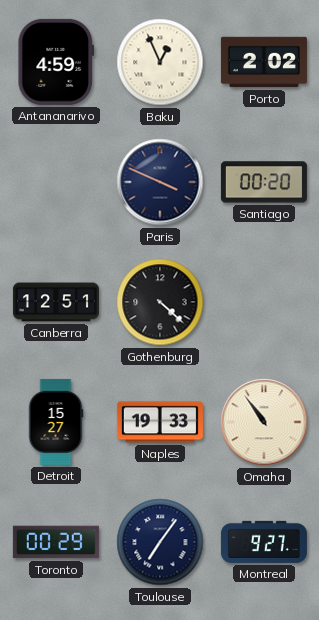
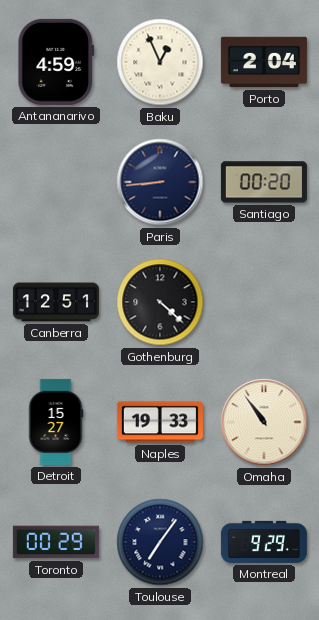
Porto: 2:02 -> 2:04 (264, 62)
Paris: 3:49 -> 8:44 (160, 182)
Montreal: 9:27 -> 9:29 (264, 542)
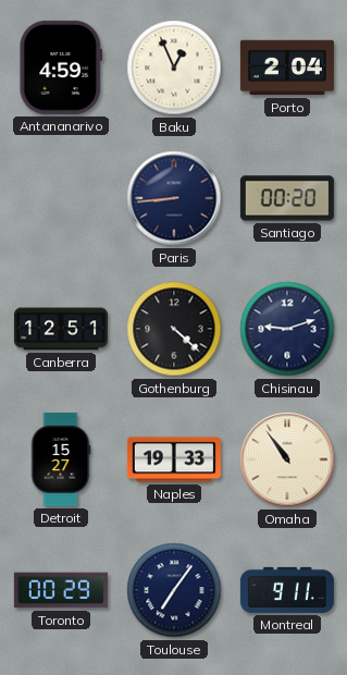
Chisinau: none -> 9:12 (287, 329)
Montreal: 9:29 -> 9:11 (287, 590)
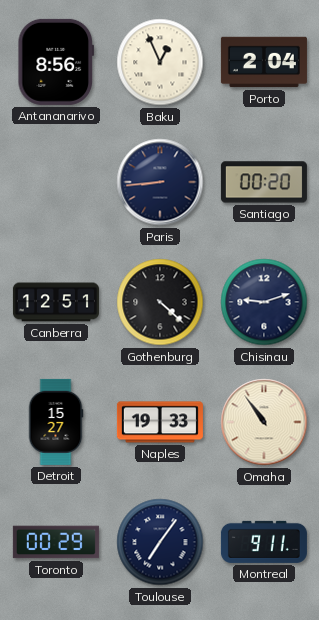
Antananarivo: 4:59 -> 8:56 (55, 62)
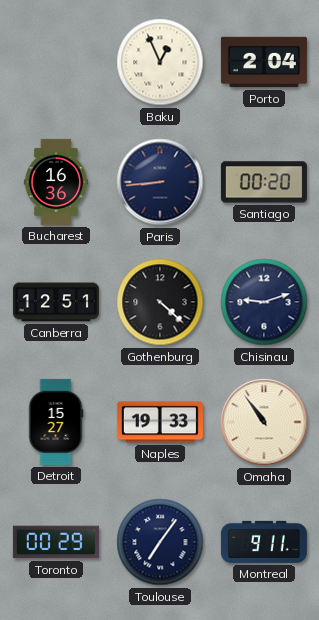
Antananarivo: 8:56 -> none (55, 62)
Bucharest: none -> 16:36 (56, 182)
